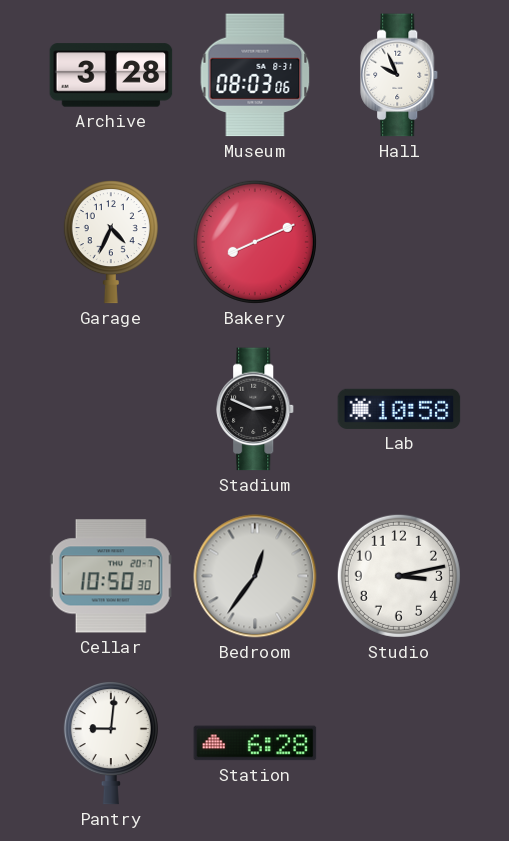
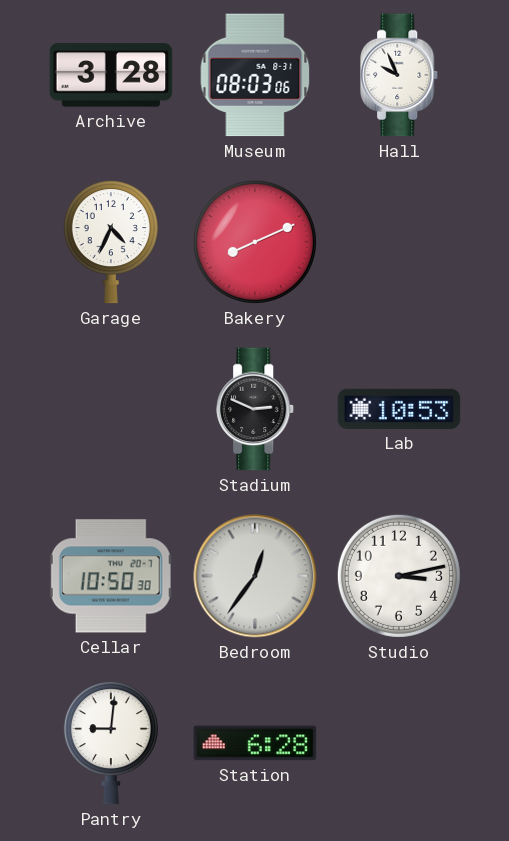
Lab: 10:58 -> 10:53 (399, 409)
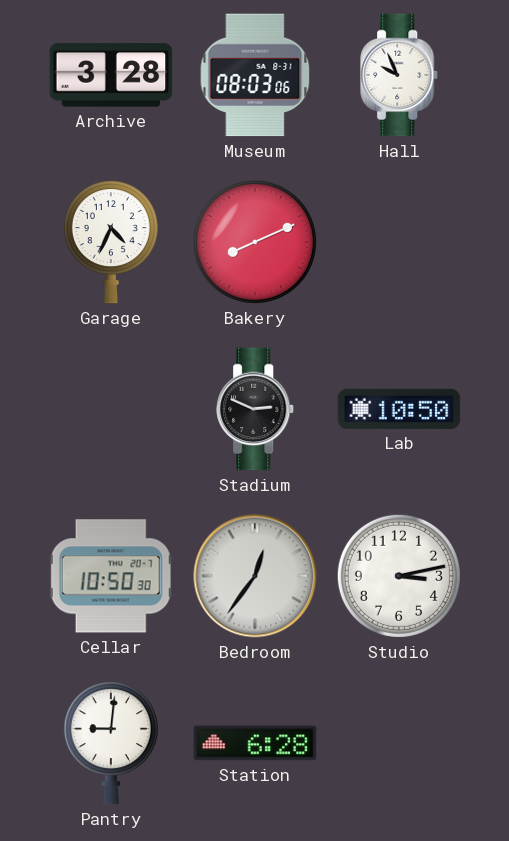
Lab: 10:53 -> 10:50 (399, 409)
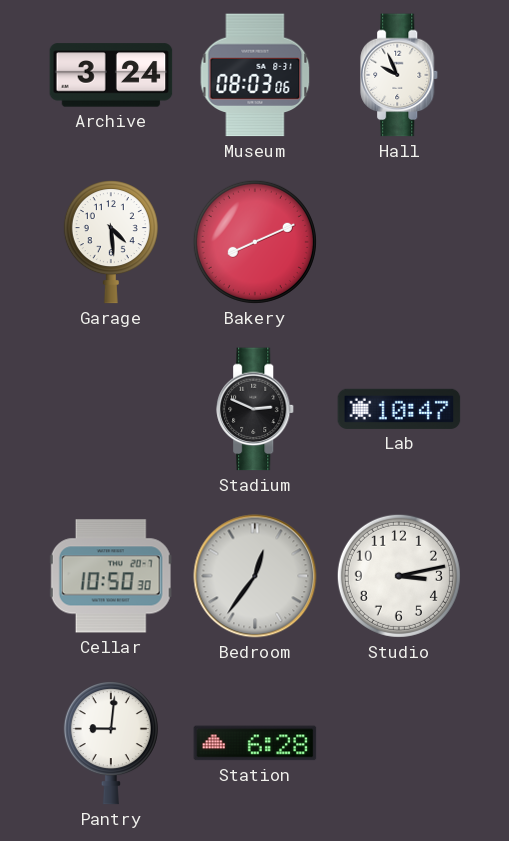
Archive: 3:28 -> 3:24 (111, 75)
Garage: 4:34 -> 4:29 (111, 243)
Lab: 10:50 -> 10:47 (399, 409)
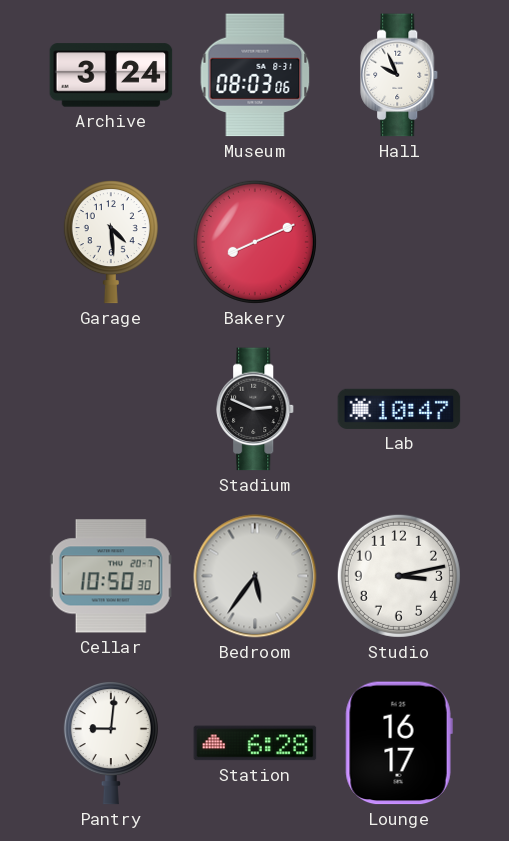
Bedroom: 12:36 -> 5:36 (255, 576)
Lounge: none -> 16:17 (399, 743)
